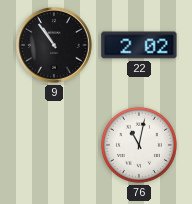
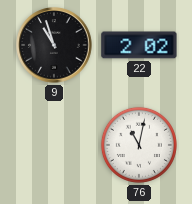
9: 10:54 -> 10:57 (54, 45)
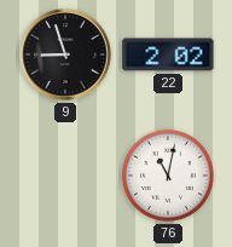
9: 10:57 -> 8:57 (65, 54)
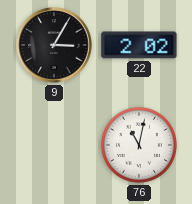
9: 8:57 -> 3:05 (54, 45)
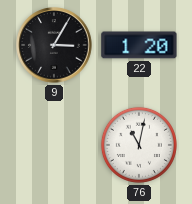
22: 2:02 -> 1:20 (139, 45)
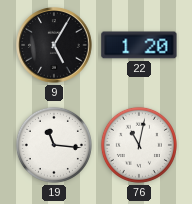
9: 3:05 -> 5:05 (54, 45)
19: none -> 11:16 (54, 145)
